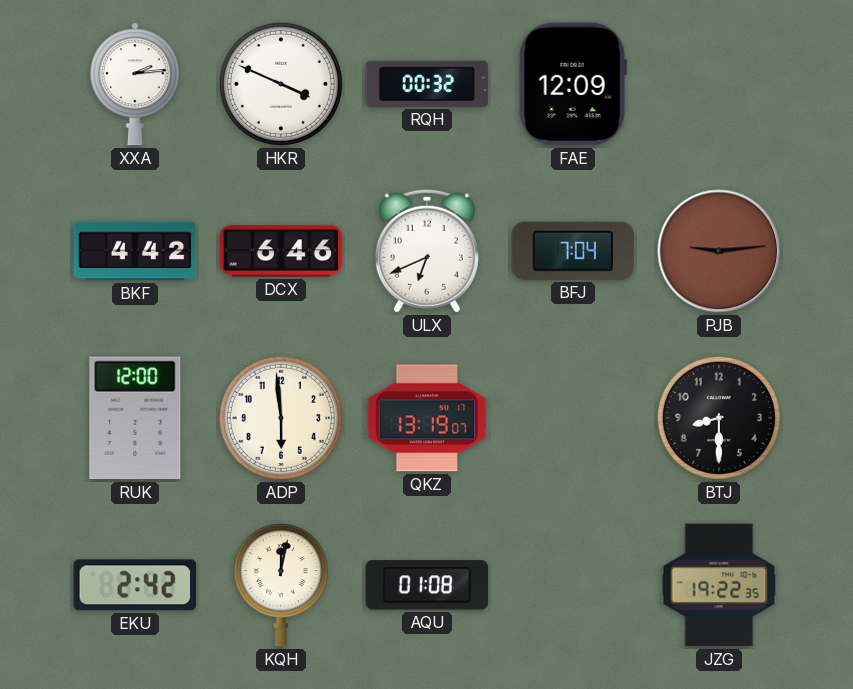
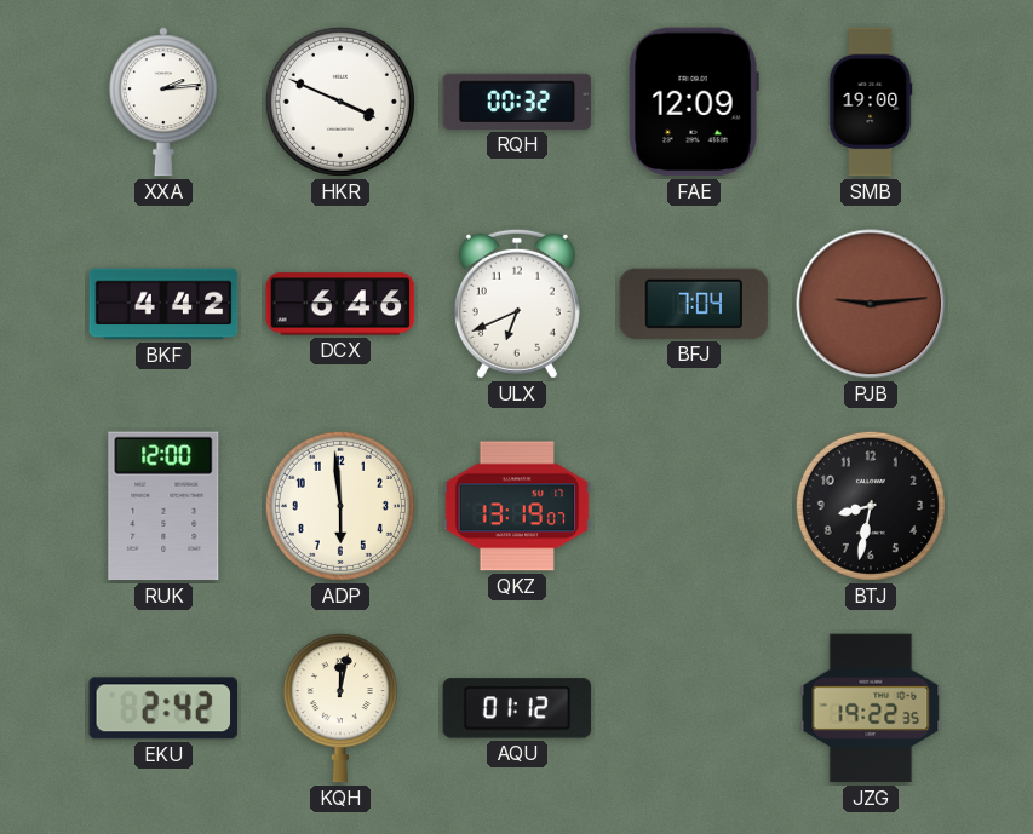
SMB: none -> 19:00 (871, 102)
BTJ: 8:30 -> 8:32 (871, 506)
AQU: 01:08 -> 01:12 (517, 708)
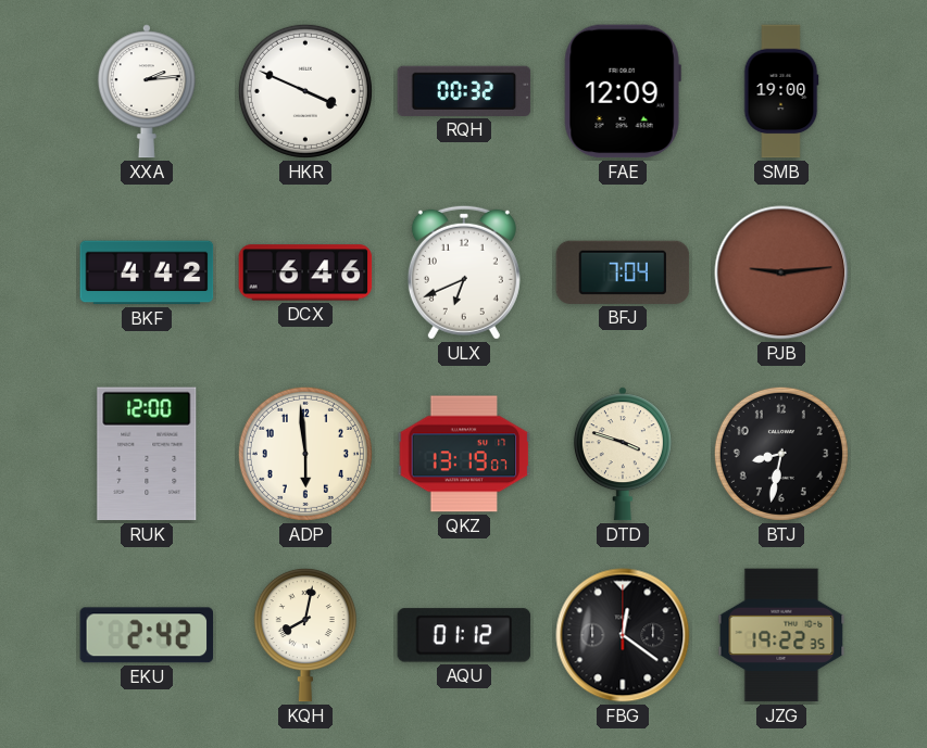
DTD: none -> 3:48 (623, 454)
KQH: 12:02 -> 8:02 (305, 635)
FBG: none -> 12:21 (623, 635)
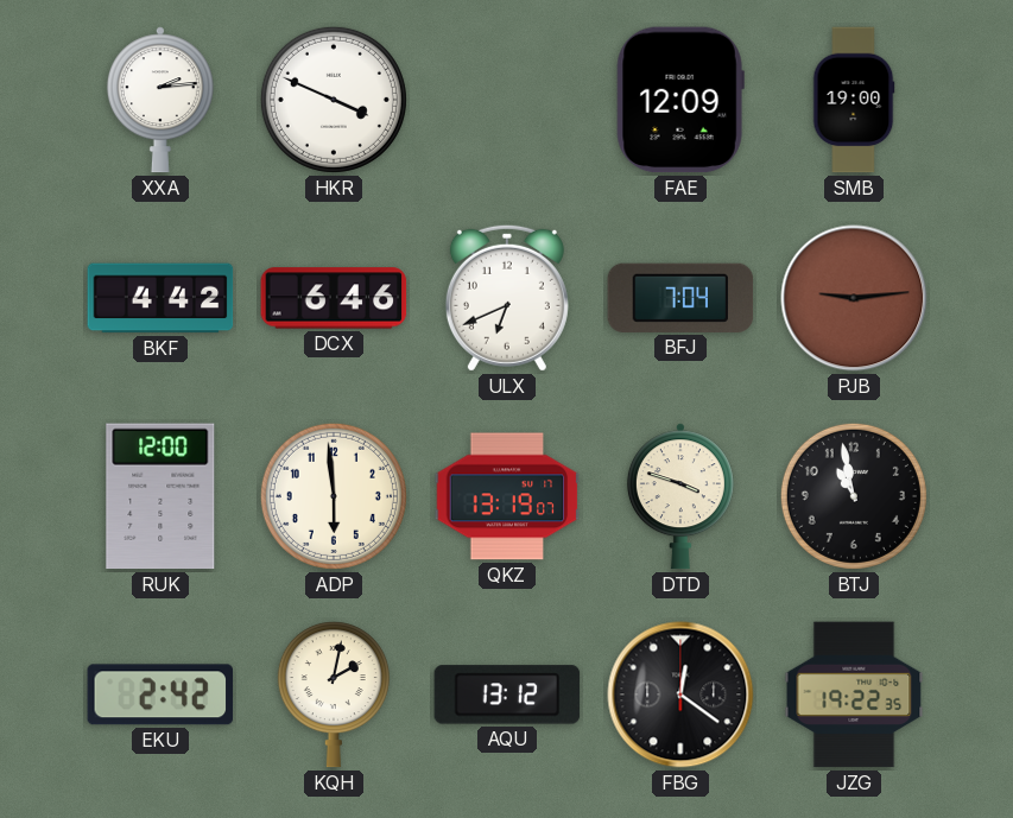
RQH: 00:32 -> none (464, 91)
BTJ: 8:32 -> 10:58 (854, 496)
KQH: 8:02 -> 2:02 (334, 695)
AQU: 01:12 -> 13:12 (507, 695)
